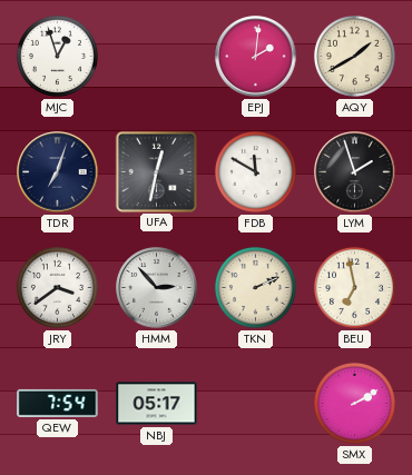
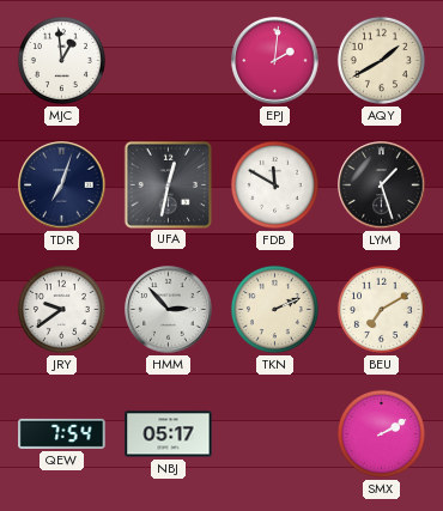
MJC: 12:57 -> 12:59 (61, 60)
LYM: 1:57 -> 1:27 (382, 185)
JRY: 3:39 -> 9:39 (61, 309)
BEU: 6:58 -> 7:10 (381, 309)
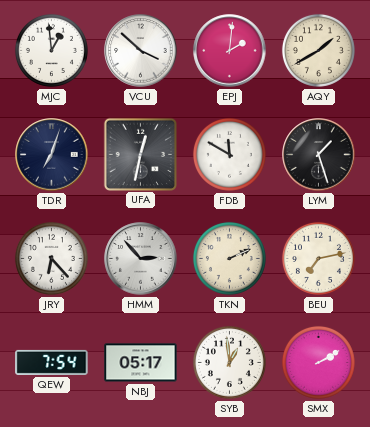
VCU: none -> 3:52 (141, 51)
JRY: 9:39 -> 6:23 (51, 258)
BEU: 7:10 -> 7:13 (318, 258)
SYB: none -> 12:59 (229, 362)
